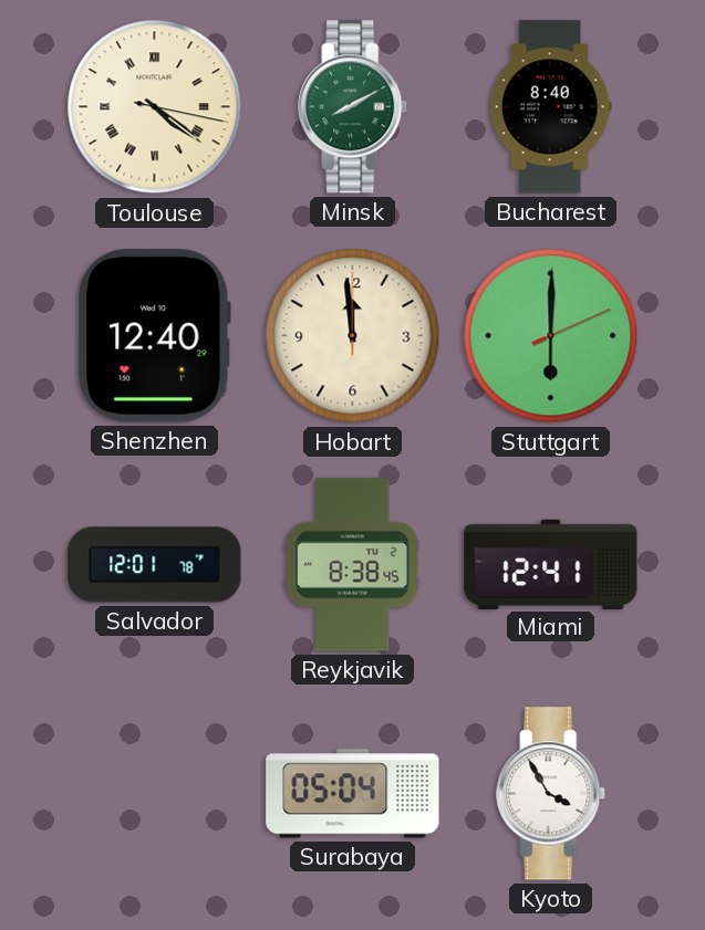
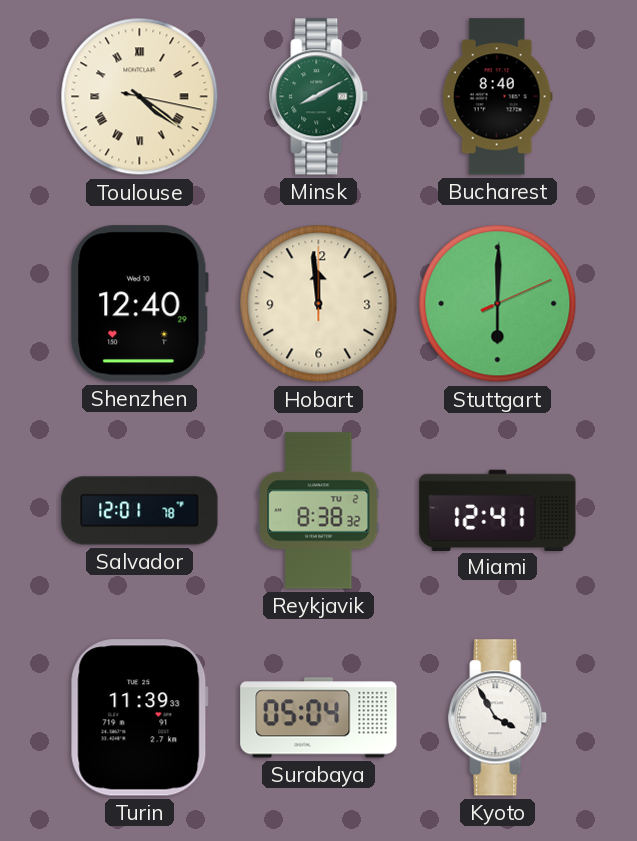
Reykjavik: 8:38:45 -> 8:38:32 (318, 511)
Turin: none -> 11:39 (139, 718)
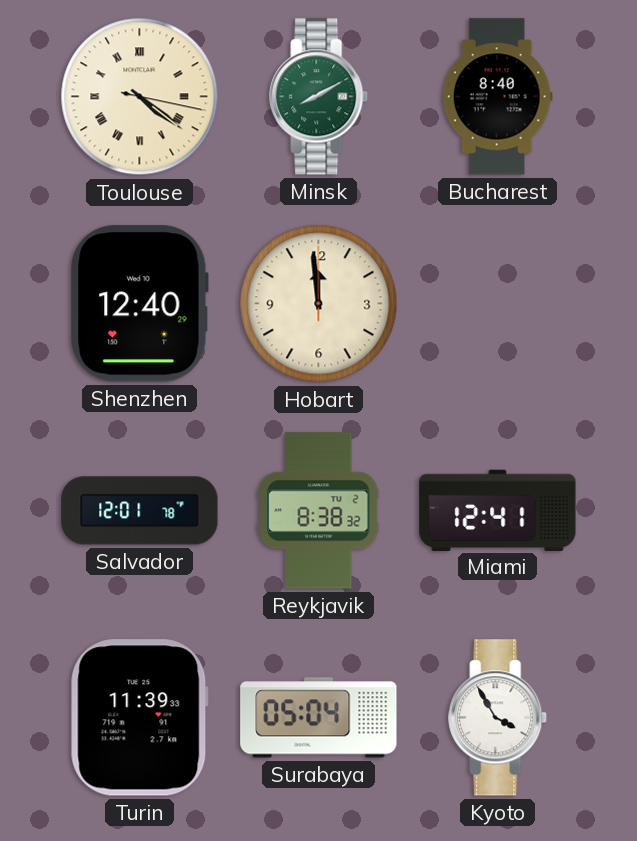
Stuttgart: 6:00 -> none (498, 304)
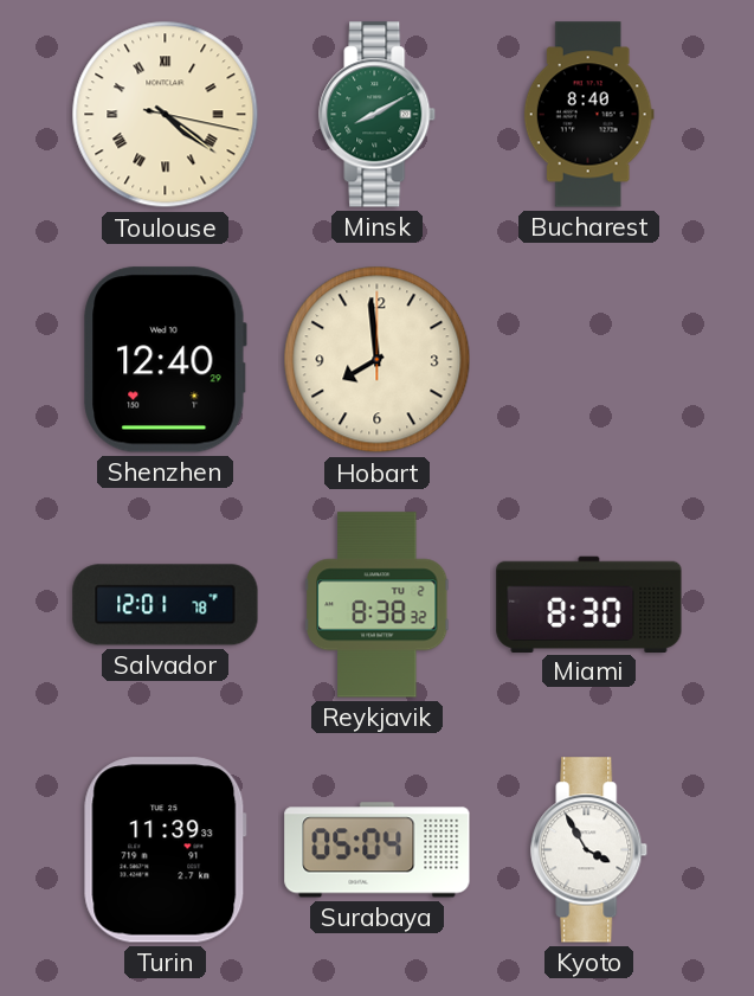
Hobart: 11:59 -> 7:59 (378, 360)
Miami: 12:41 -> 8:30 (589, 604)
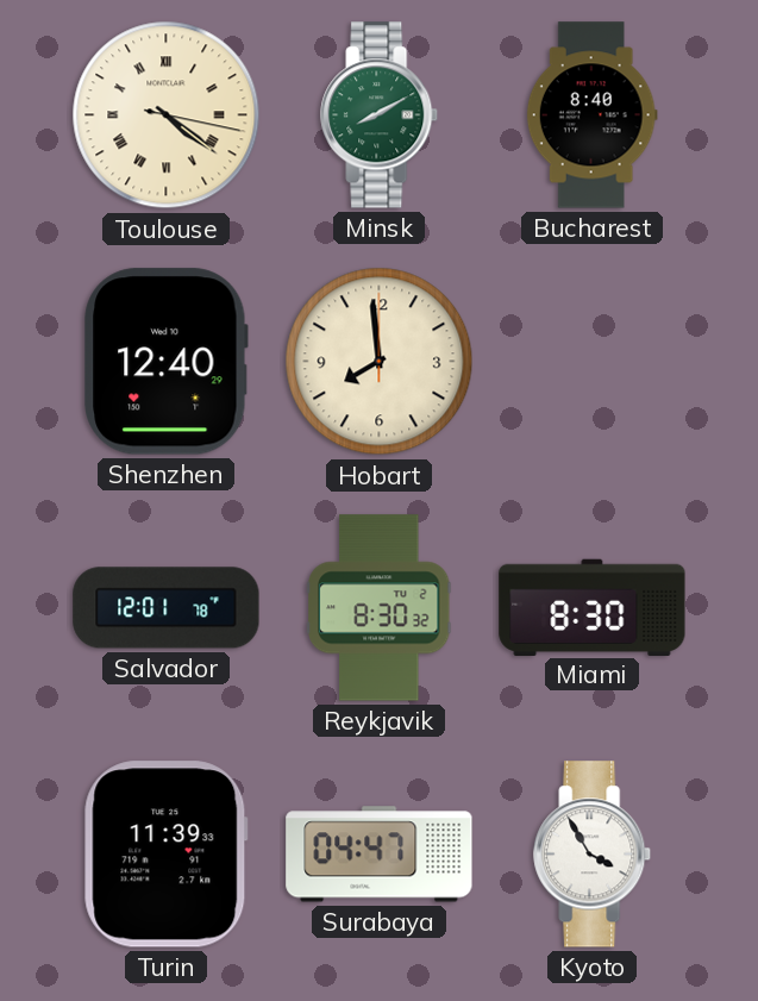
Reykjavik: 8:38 -> 8:30 (378, 608)
Surabaya: 05:04 -> 04:47 (380, 855)
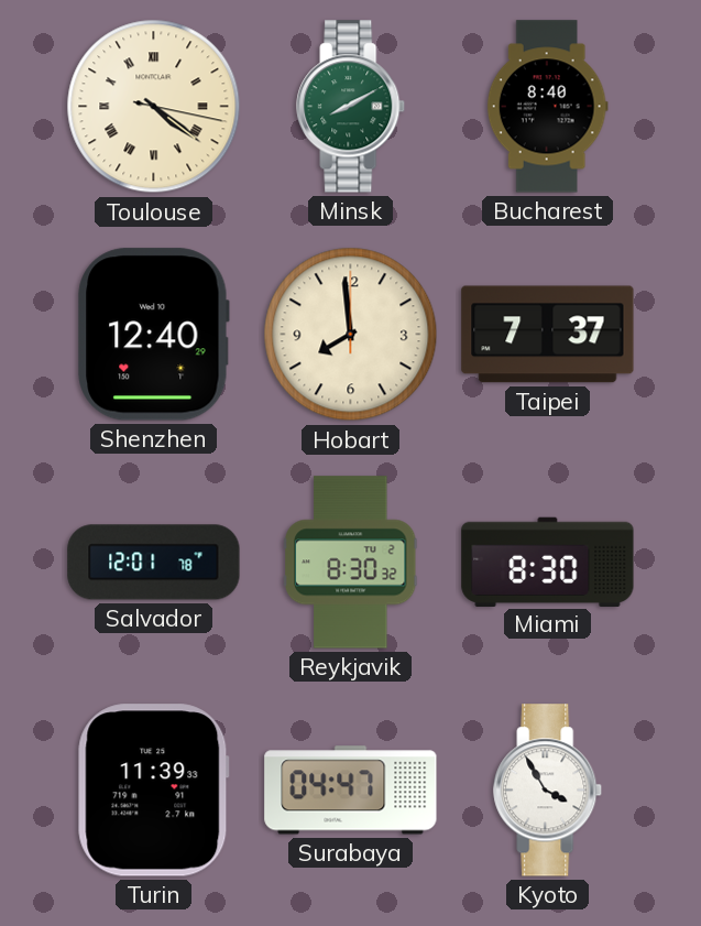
Taipei: none -> 7:37 (548, 335)
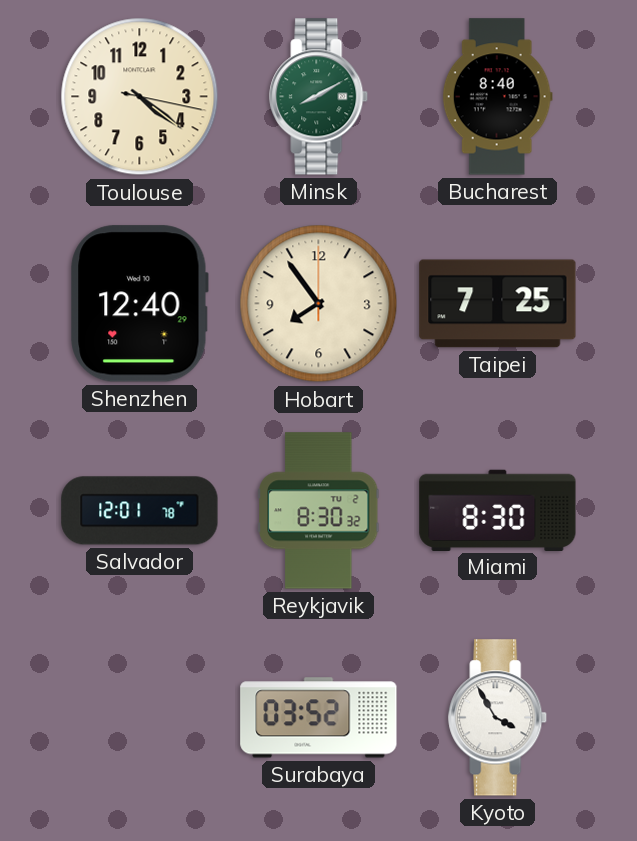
Toulouse numerals: Roman -> Arabic (140, 97)
Hobart: 7:59 -> 7:54 (319, 304)
Taipei: 7:37 -> 7:25 (498, 304)
Turin: 11:39 -> none (153, 791)
Surabaya: 04:47 -> 03:52 (319, 718)
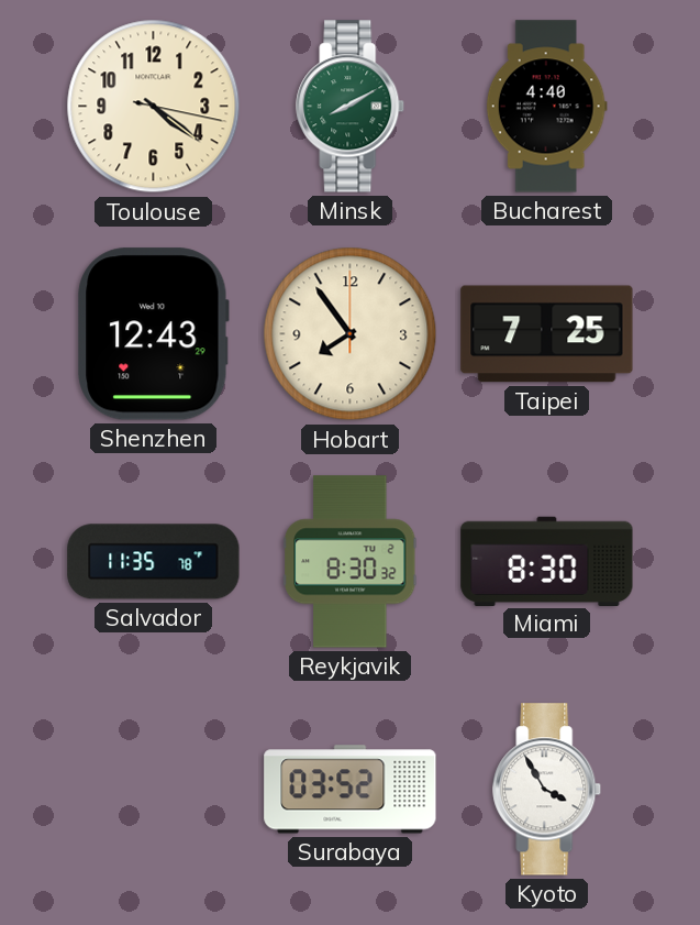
Bucharest: 8:40 -> 4:40 (546, 107)
Shenzhen: 12:40 -> 12:43 (154, 334)
Salvador: 12:01 -> 11:35 (154, 562)
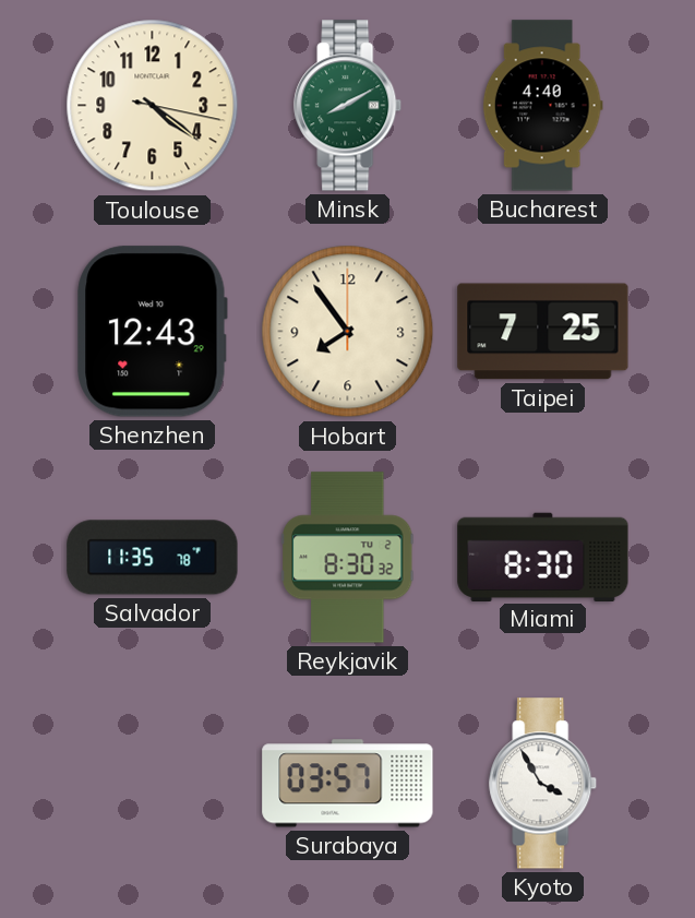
Surabaya: 03:52 -> 03:57 (348, 784)
